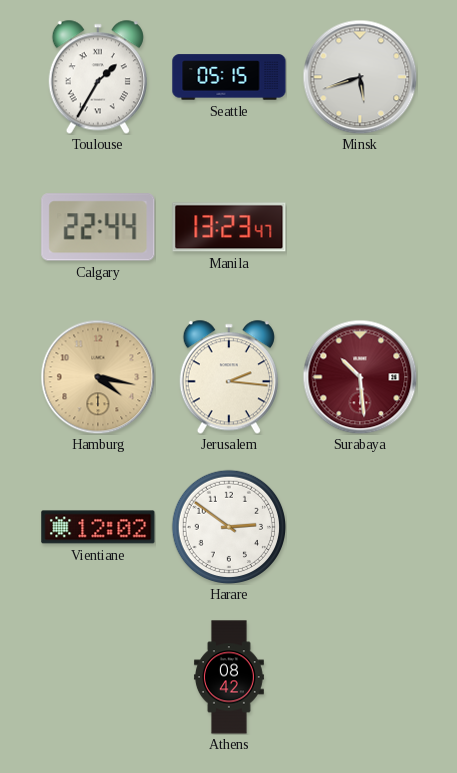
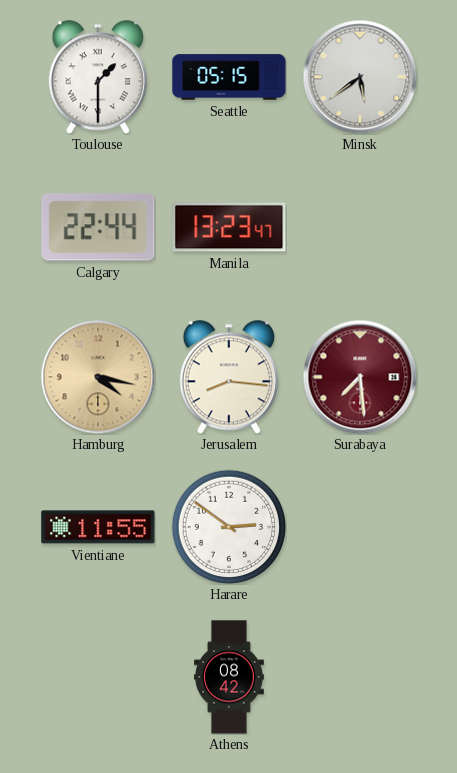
Toulouse: 1:35 -> 1:30 (98, 77)
Minsk: 5:42 -> 5:39 (360, 77)
Jerusalem: 2:16 -> 8:16 (229, 377)
Surabaya: 10:29 -> 7:29 (360, 377)
Vientiane: 12:02 -> 11:55 (98, 527)
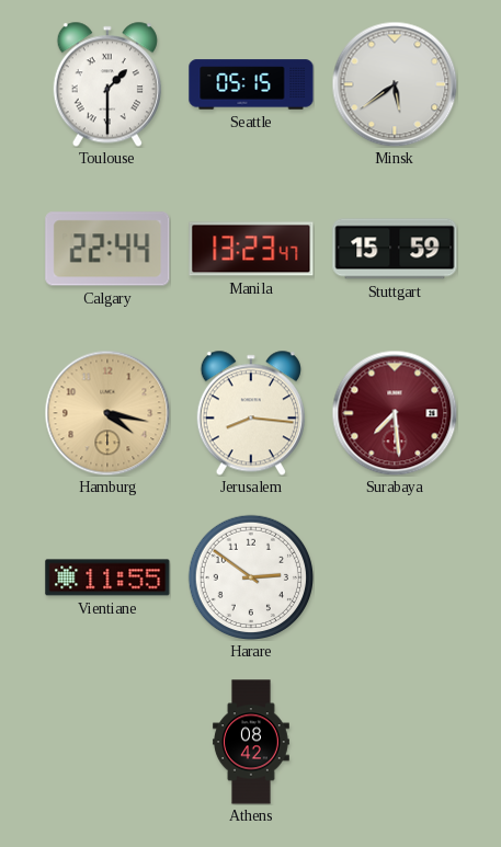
Stuttgart: none -> 15:59 (395, 249)
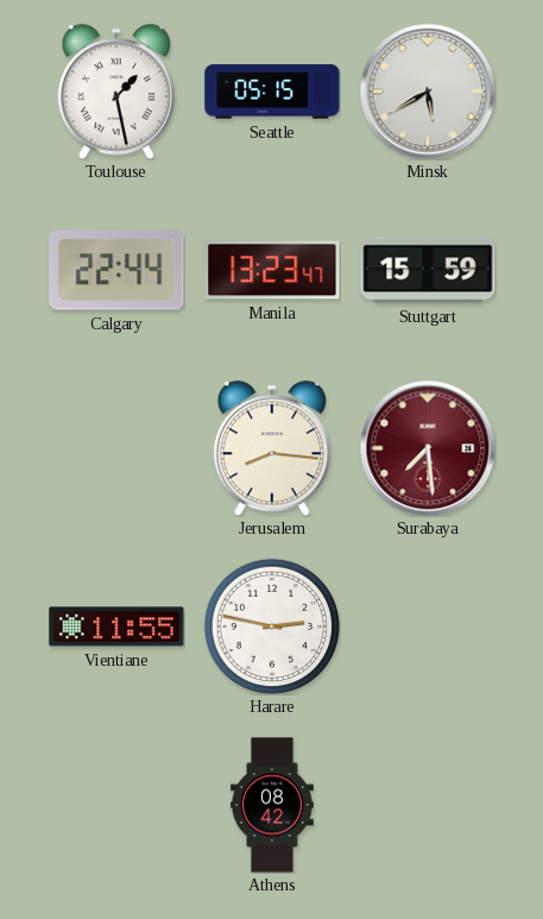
Toulouse: 1:30 -> 1:28 (116, 92)
Minsk: 5:39 -> 5:40 (428, 92)
Hamburg: 4:17 -> none (107, 413)
Harare: 2:51 -> 2:47 (272, 627)
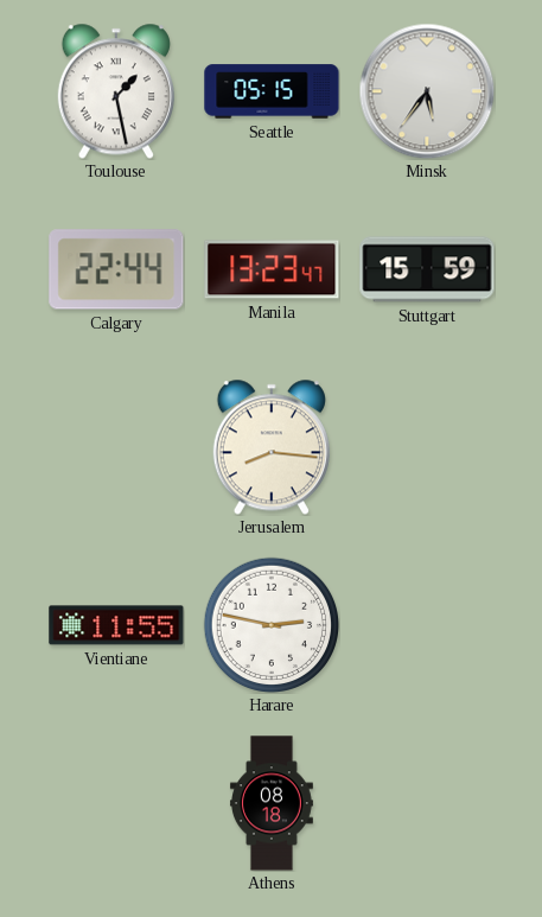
Minsk: 5:40 -> 5:36 (427, 91)
Surabaya: 7:29 -> none (428, 448)
Athens: 08:42 -> 08:18 (272, 803)
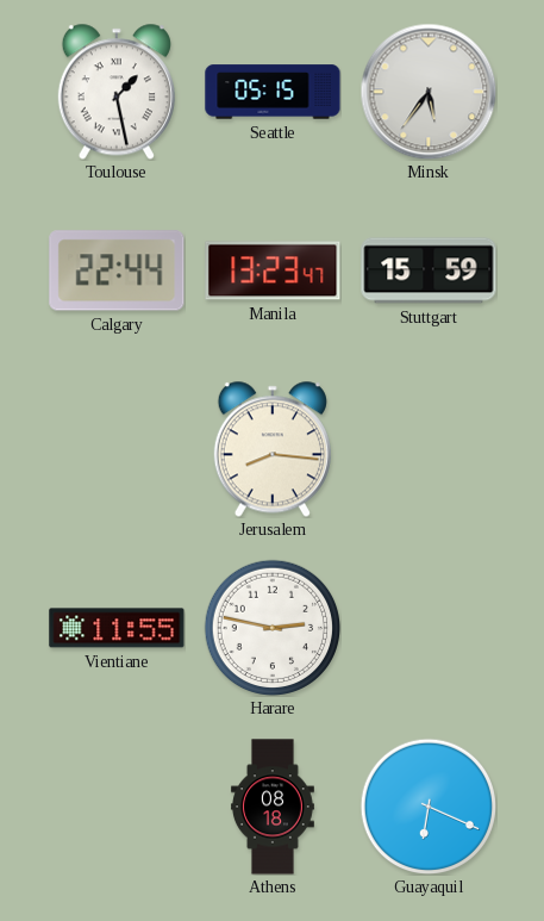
Guayaquil: none -> 6:19 (429, 807)
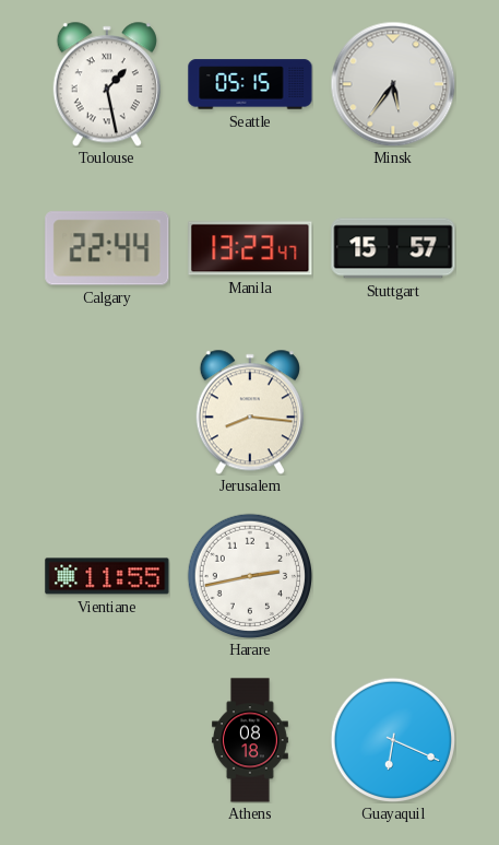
Stuttgart: 15:59 -> 15:57 (393, 248)
Harare: 2:47 -> 2:43 (250, 576)
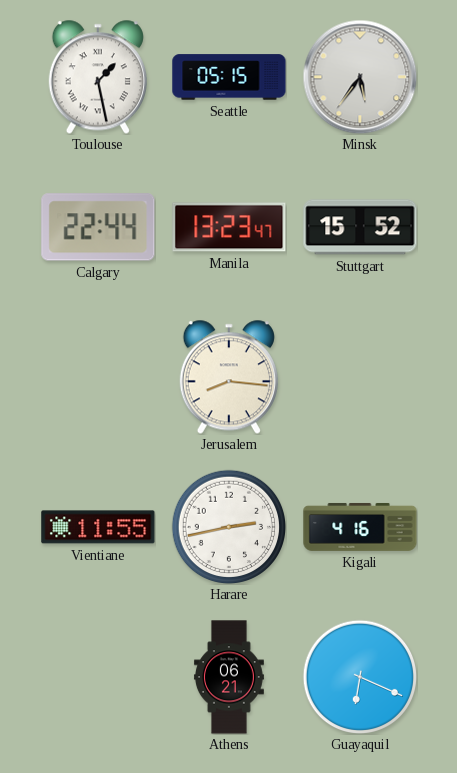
Stuttgart: 15:57 -> 15:52 (360, 227)
Kigali: none -> 4:16 (360, 527)
Athens: 08:18 -> 06:21 (229, 677)
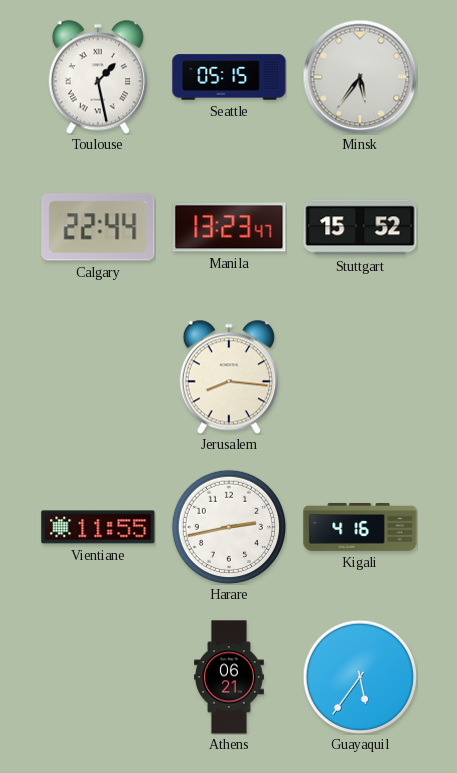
Guayaquil: 6:19 -> 5:36 (360, 677)
